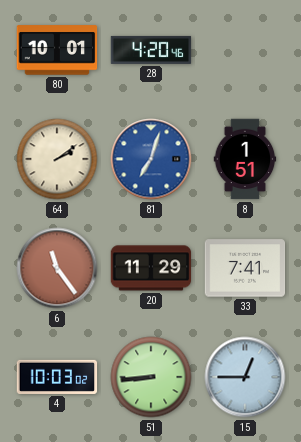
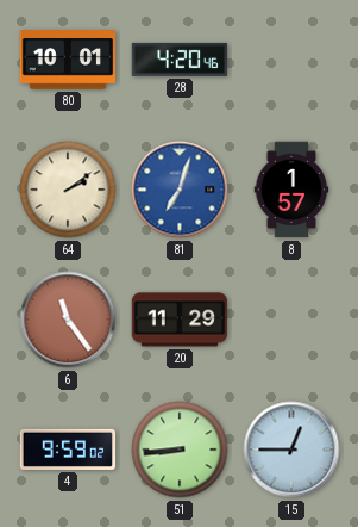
8: 1:51 -> 1:57 (291, 190)
33: 7:41 -> none (245, 268)
4: 10:03 -> 9:59 (68, 449)
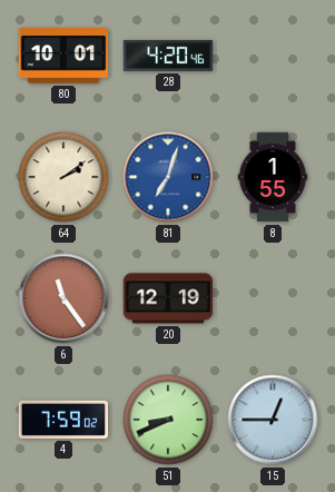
8: 1:57 -> 1:55 (273, 177)
20: 11:29 -> 12:19 (168, 298)
4: 9:59 -> 7:59 (63, 420)
51: 8:44 -> 8:41 (168, 420)
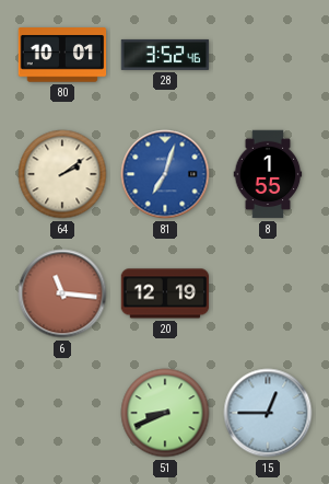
28: 4:20 -> 3:52 (165, 55)
6: 11:24 -> 11:16 (62, 293)
4: 7:59 -> none (63, 420)
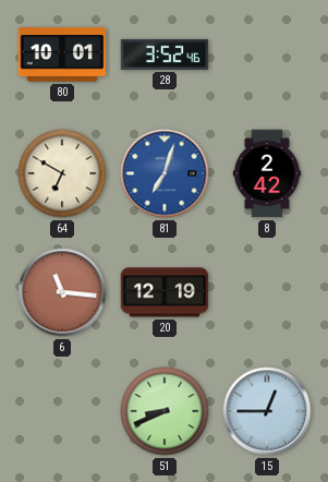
64: 2:09 -> 6:50 (62, 173)
8: 1:55 -> 2:42 (267, 173)
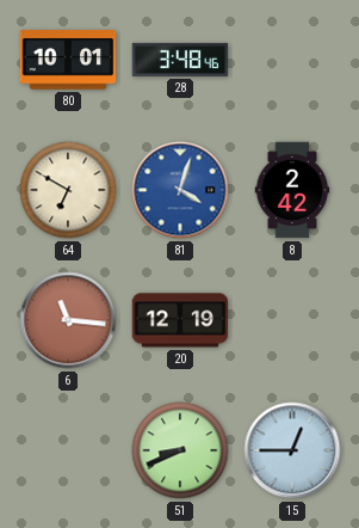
28: 3:52 -> 3:48 (180, 60)
81: 7:03 -> 4:03 (180, 190)
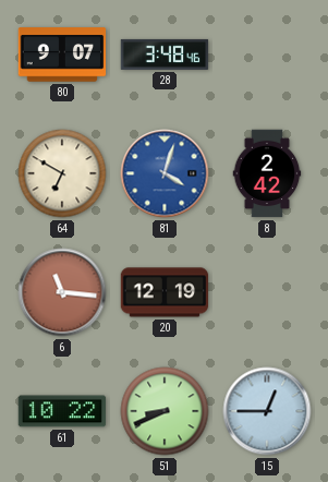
80: 10:01 -> 9:07 (62, 55)
61: none -> 10:22 (62, 411)
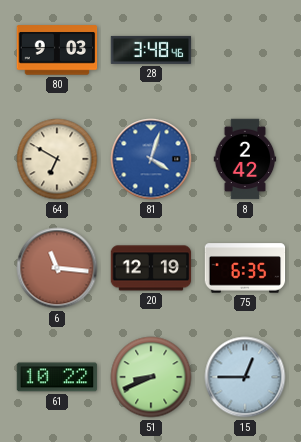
80: 9:07 -> 9:03 (57, 50)
75: none -> 6:35 (245, 268)
